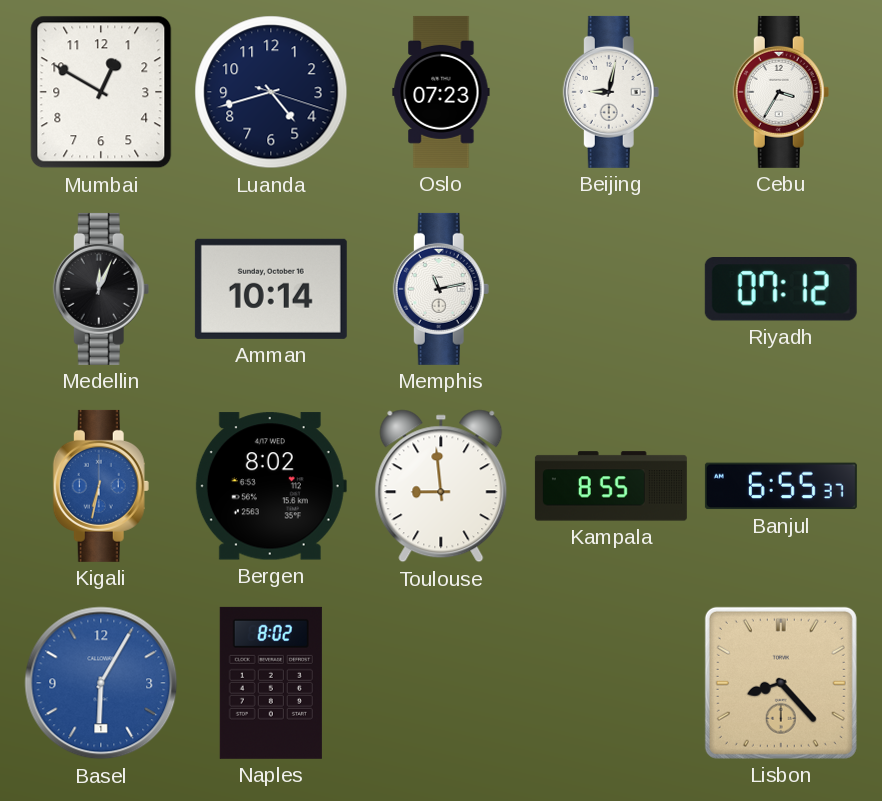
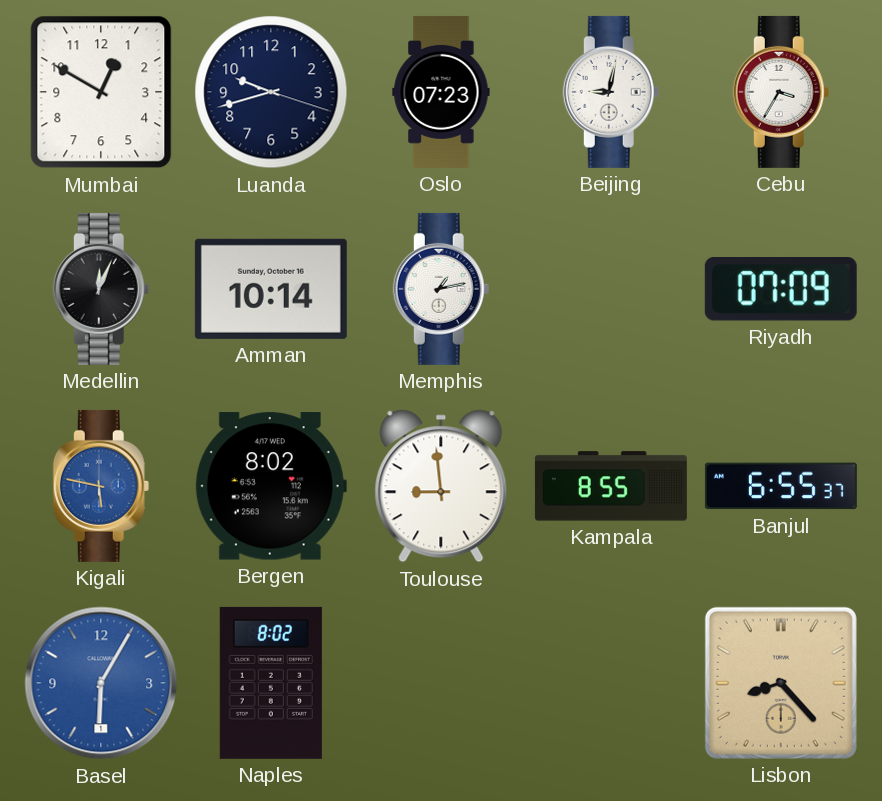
Luanda: 4:42 -> 9:42 (271, 92)
Memphis: 11:13 -> 1:13 (441, 289)
Riyadh: 07:12 -> 07:09 (781, 290)
Kigali: 6:32 -> 5:47 (101, 486)
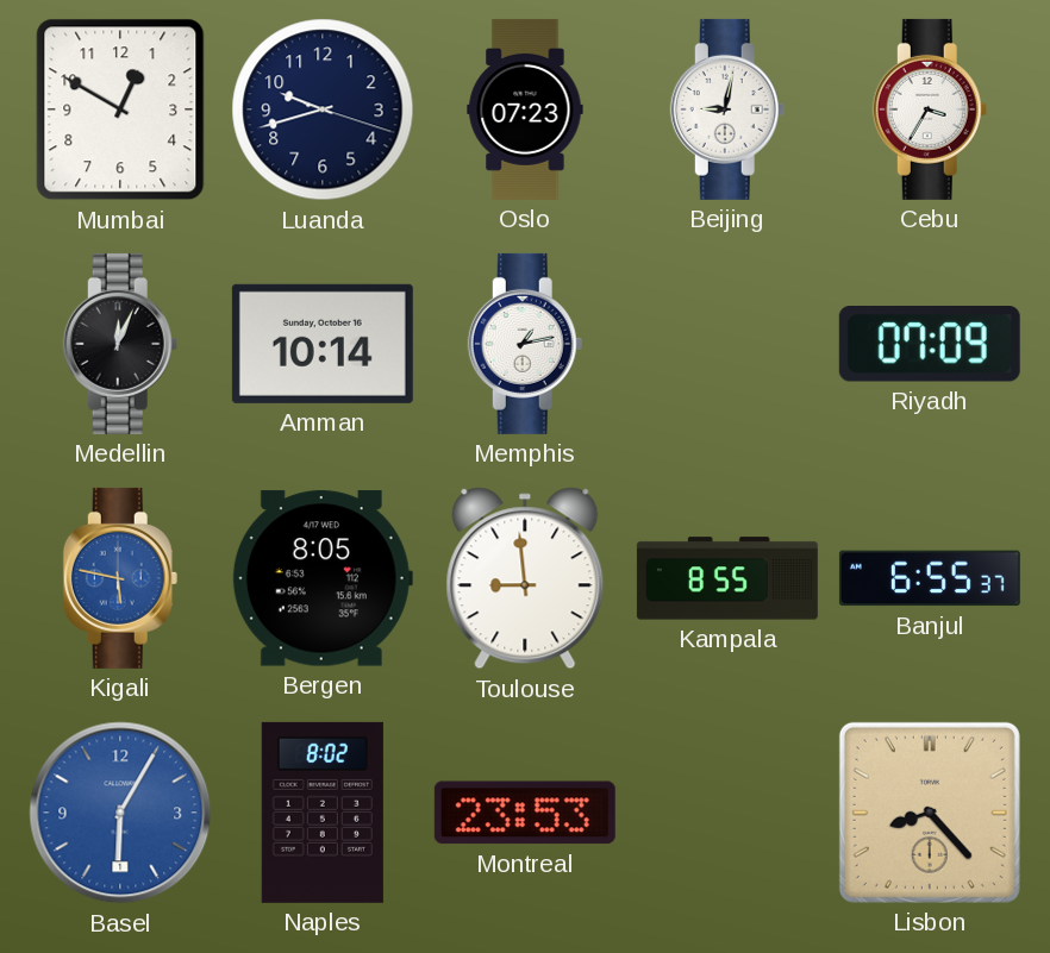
Bergen: 8:02 -> 8:05 (323, 578)
Montreal: none -> 23:53 (525, 813)
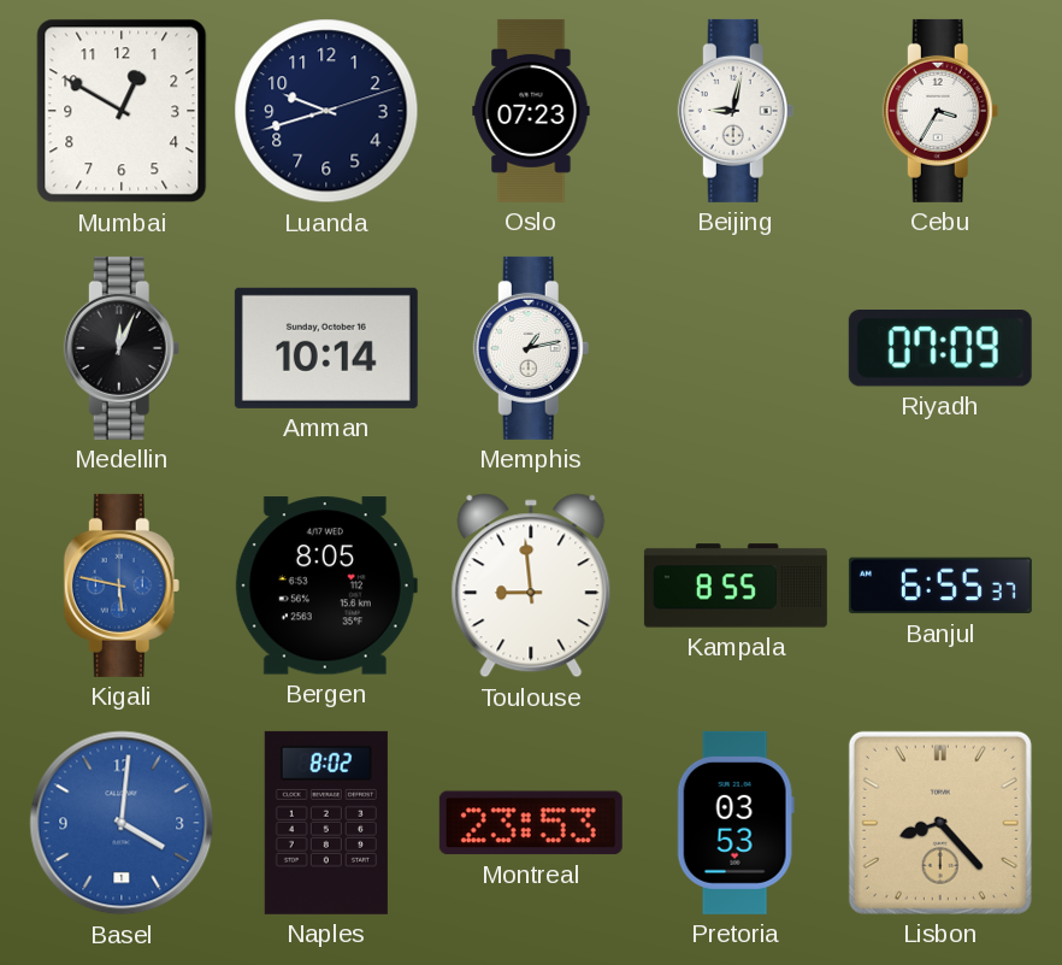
Luanda: 9:42:18 -> 9:42:12 (326, 111)
Basel: 6:05 -> 4:01 (122, 823)
Pretoria: none -> 03:53 (736, 823)
